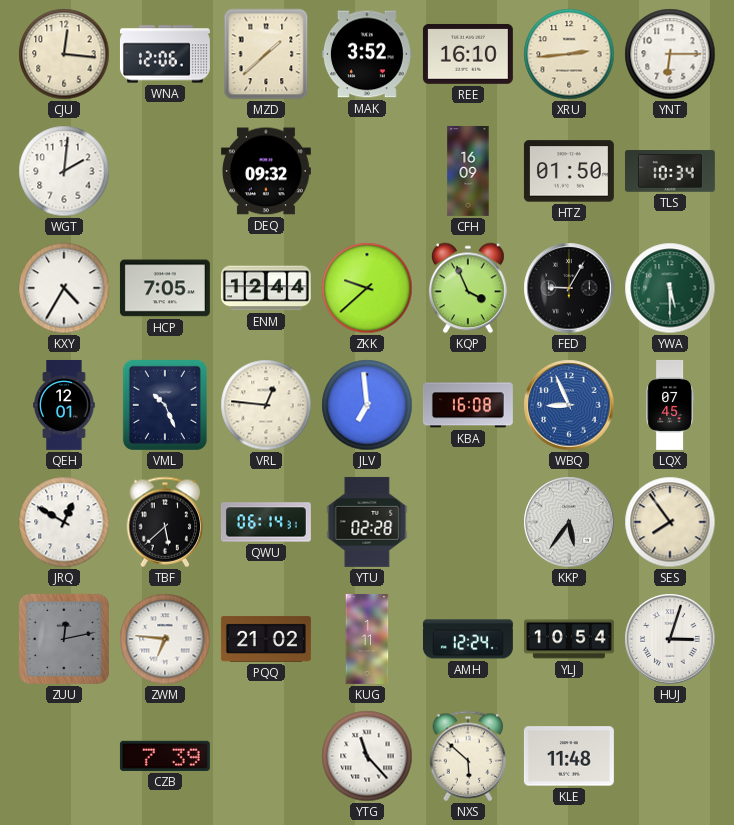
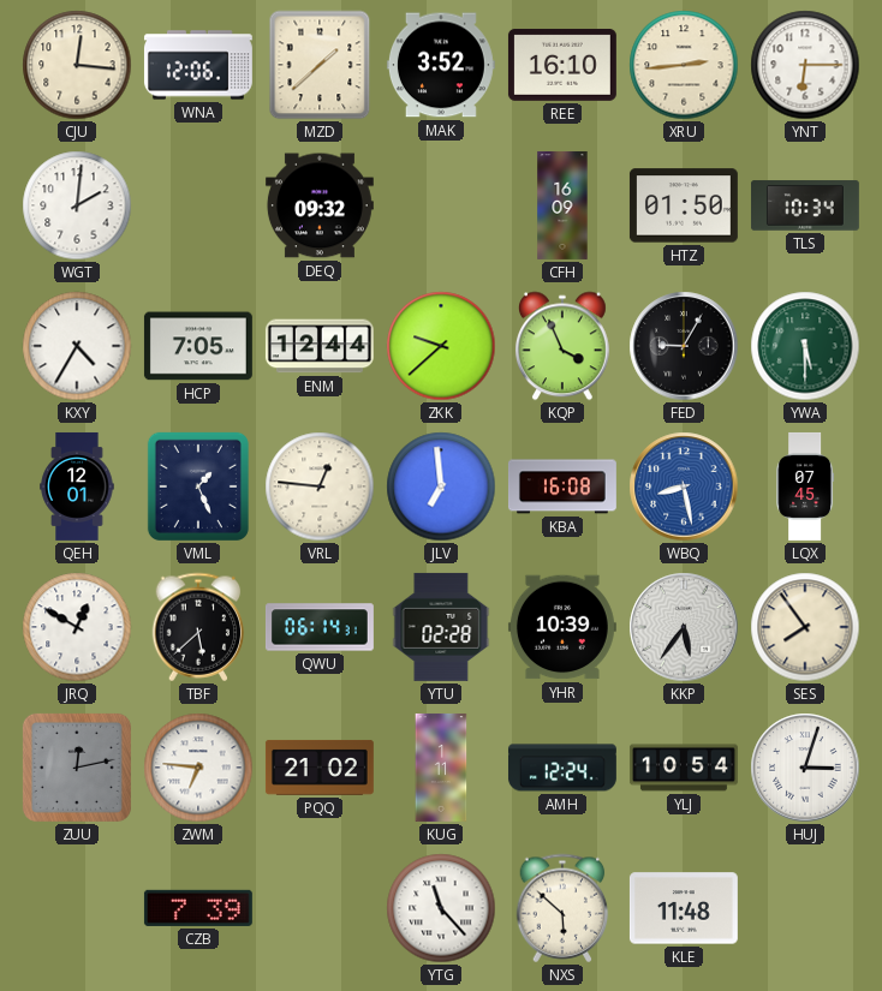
VML: 10:26 -> 1:26 (198, 486)
WBQ: 8:56 -> 8:28 (684, 486)
YHR: none -> 10:39 (562, 627)
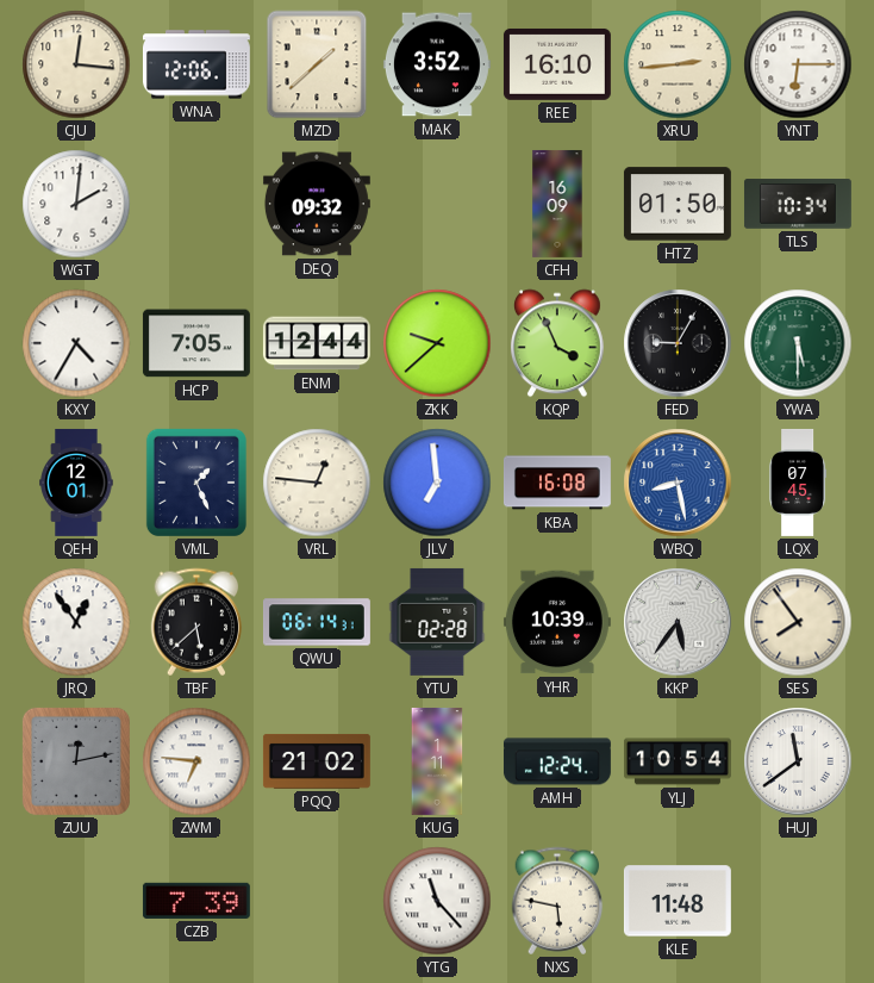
JRQ: 12:50 -> 12:54 (76, 622)
HUJ: 3:03 -> 11:39 (798, 761)
NXS: 5:52 -> 5:47 (557, 901)
